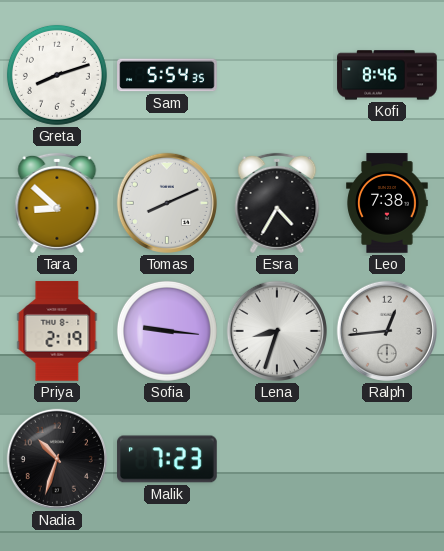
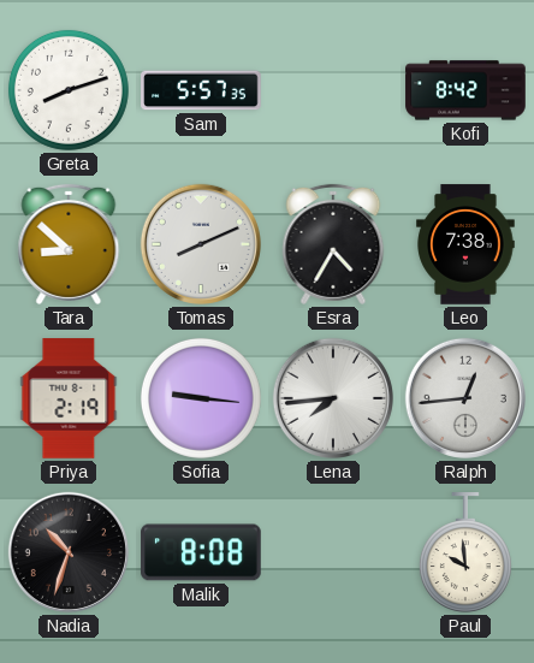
Sam: 5:54 -> 5:57 (201, 90)
Kofi: 8:46 -> 8:42 (465, 90)
Lena: 8:33 -> 7:44 (333, 398)
Malik: 7:23 -> 8:08 (201, 552)
Paul: none -> 9:59 (465, 552)
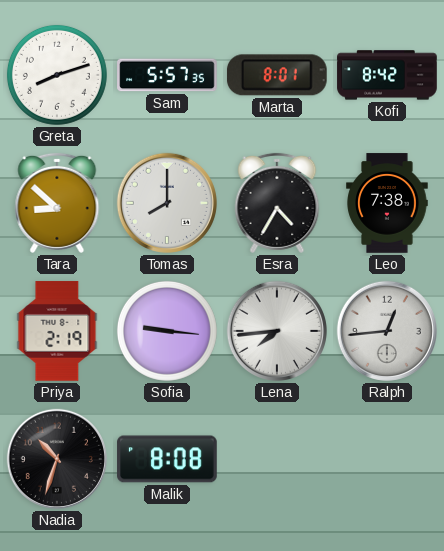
Marta: none -> 8:01 (277, 75)
Tomas: 8:11 -> 8:00 (167, 203)
Paul: 9:59 -> none (465, 552)
